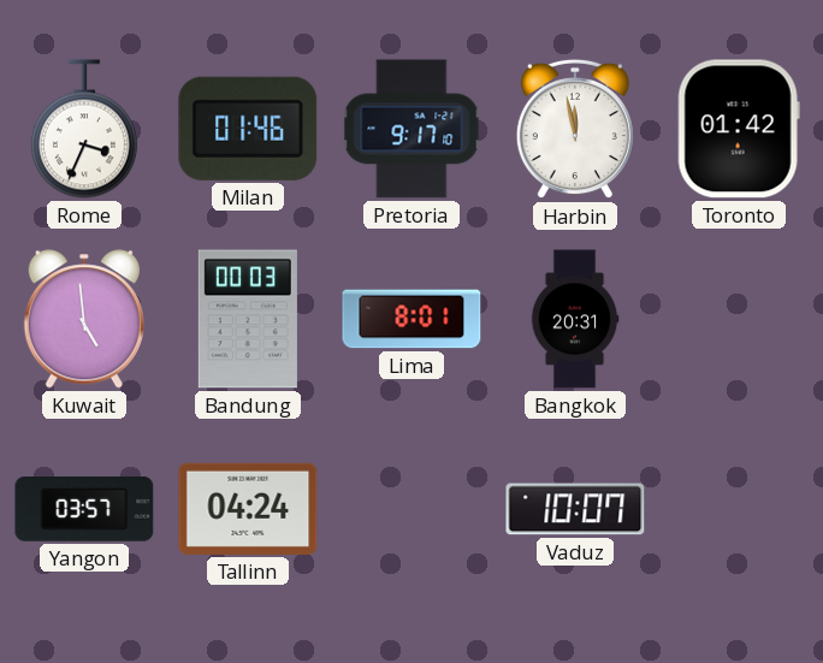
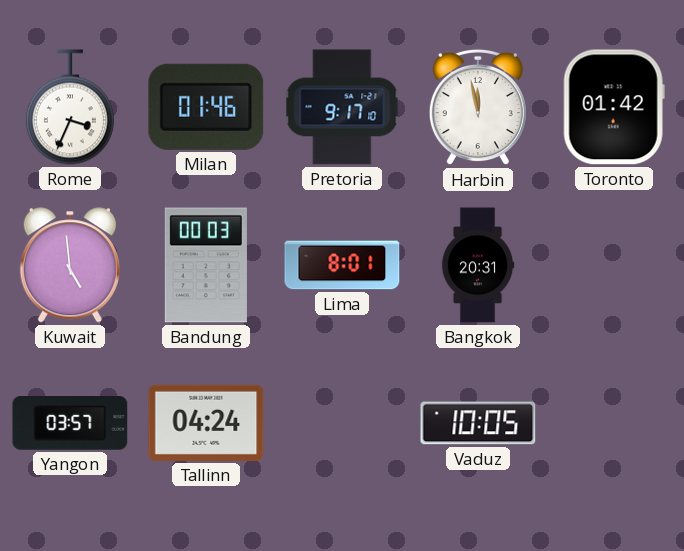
Vaduz: 10:07 -> 10:05 (478, 423)
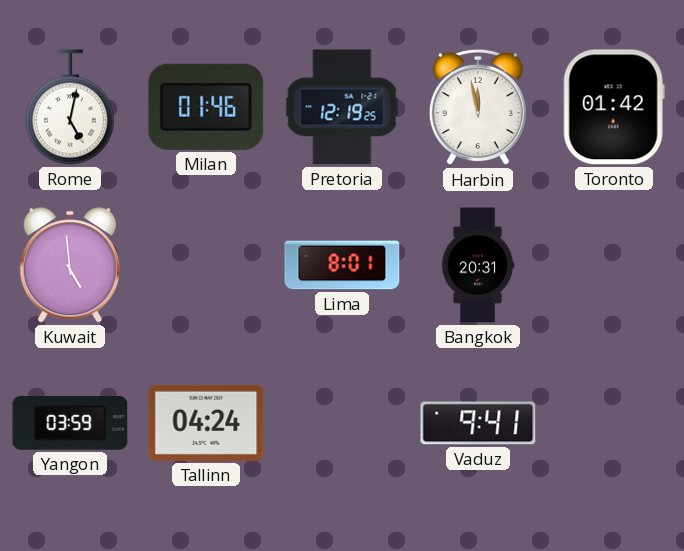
Rome: 3:34 -> 5:02 (70, 107)
Pretoria: 9:17 -> 12:19 (342, 107)
Bandung: 00:03 -> none (206, 265)
Yangon: 03:57 -> 03:59 (70, 424)
Vaduz: 10:05 -> 9:41 (478, 423)
